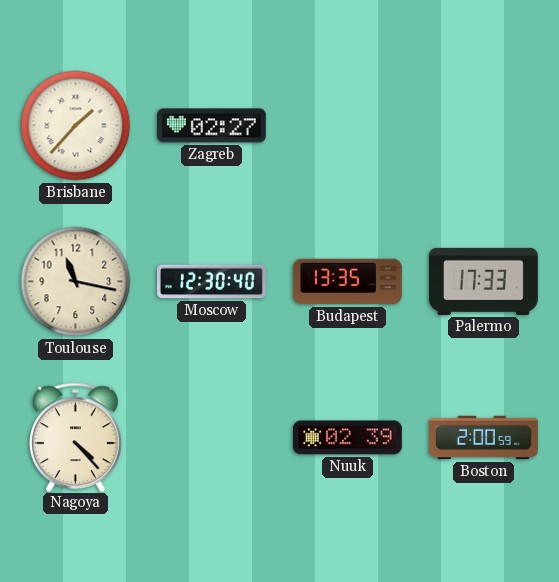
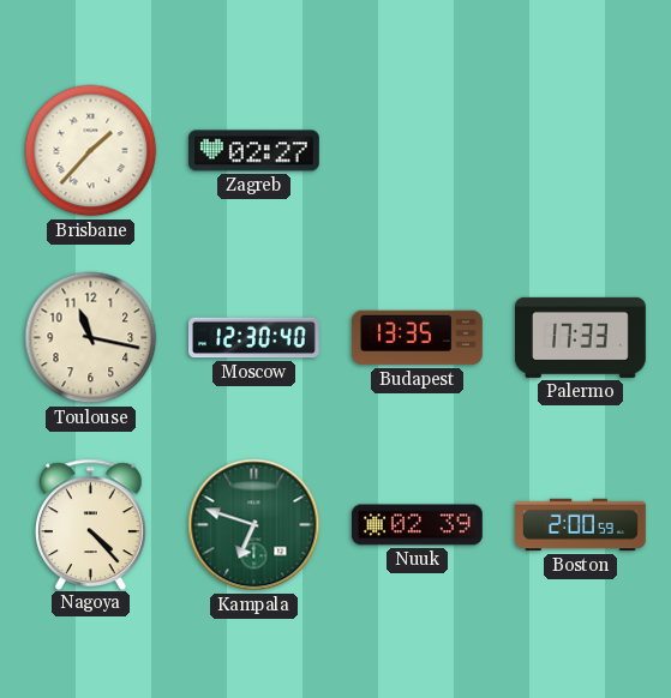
Kampala: none -> 6:48 (254, 525)
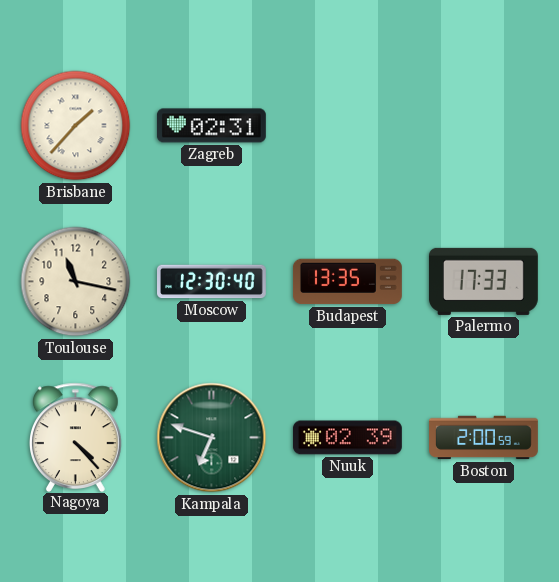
Zagreb: 02:27 -> 02:31 (211, 126)
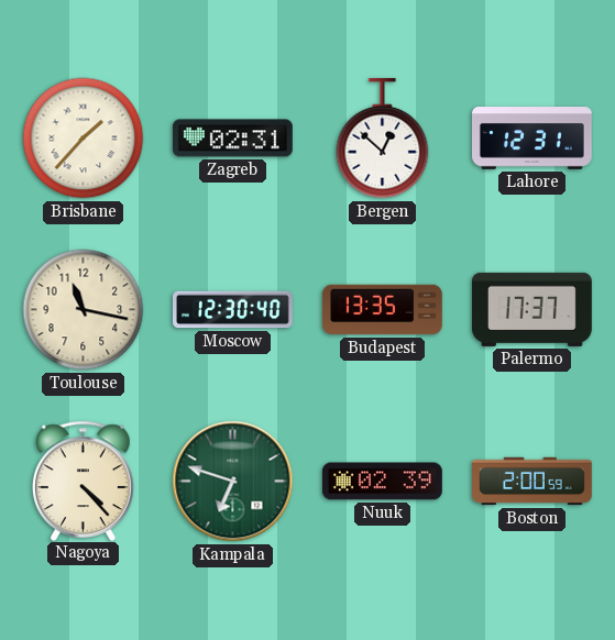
Bergen: none -> 12:52 (383, 139)
Lahore: none -> 12:31 (532, 139)
Palermo: 17:33 -> 17:37 (531, 309)
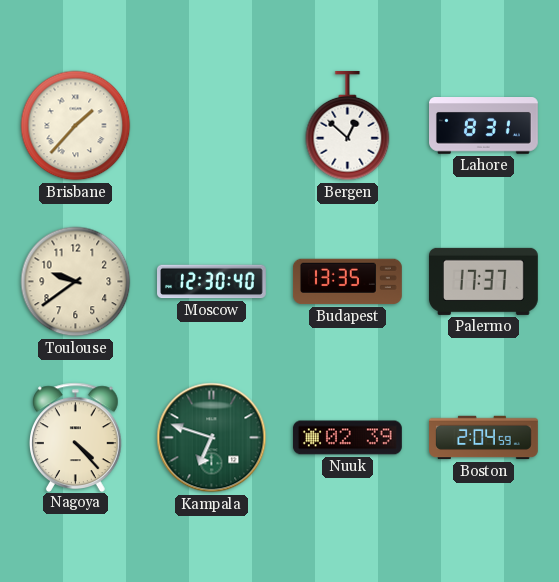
Zagreb: 02:31 -> none (232, 139)
Lahore: 12:31 -> 8:31 (484, 126)
Toulouse: 11:17 -> 9:39 (76, 282)
Boston: 2:00 -> 2:04 (484, 438)
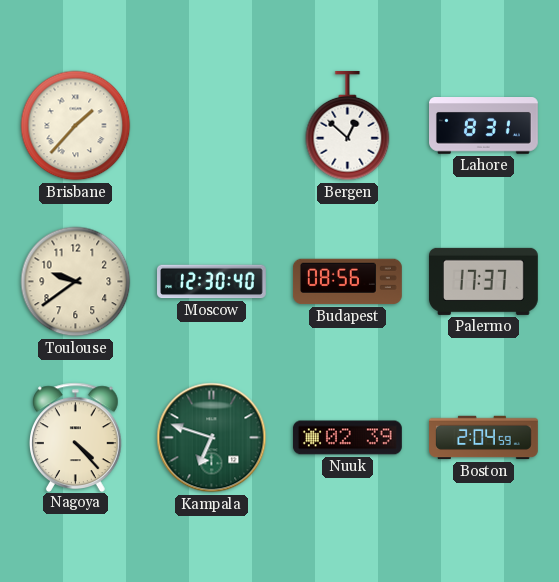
Budapest: 13:35 -> 08:56 (347, 282)
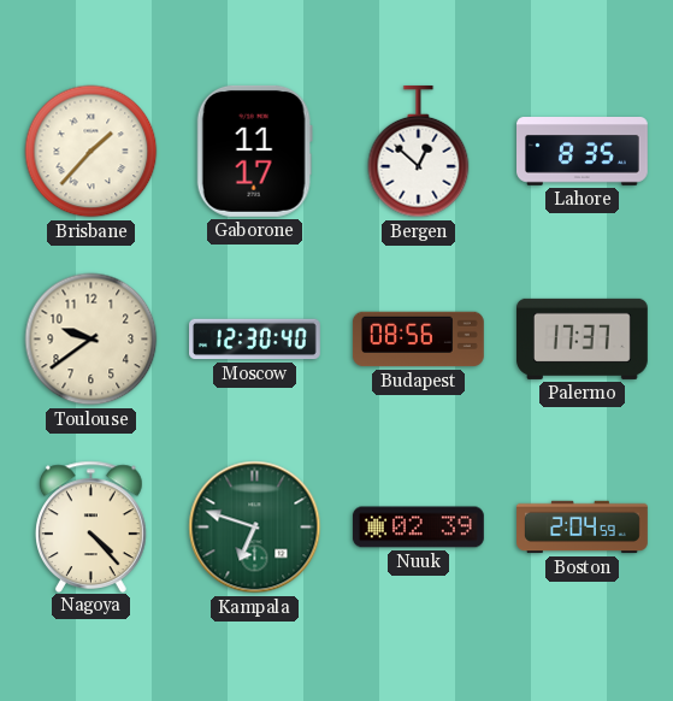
Gaborone: none -> 11:17 (254, 151)
Lahore: 8:31 -> 8:35 (583, 152)
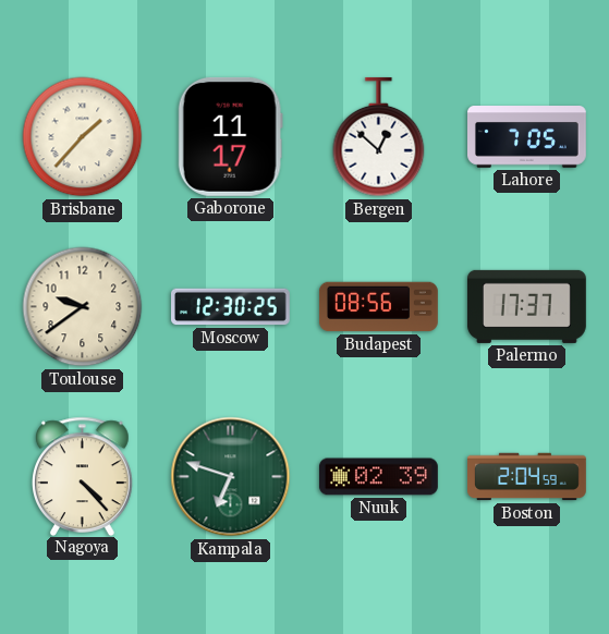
Lahore: 8:35 -> 7:05 (527, 137)
Moscow: 12:30:40 -> 12:30:25 (231, 307)
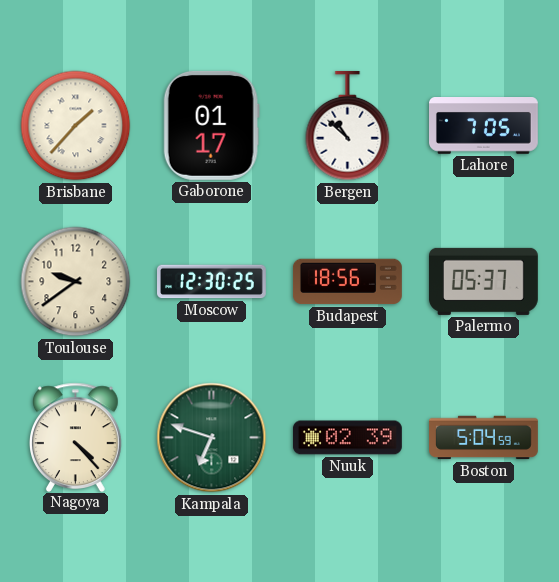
Gaborone: 11:17 -> 01:17 (211, 125)
Bergen: 12:52 -> 10:52 (348, 126)
Budapest: 08:56 -> 18:56 (347, 282)
Palermo: 17:37 -> 05:37 (483, 281)
Boston: 2:04 -> 5:04 (484, 438)
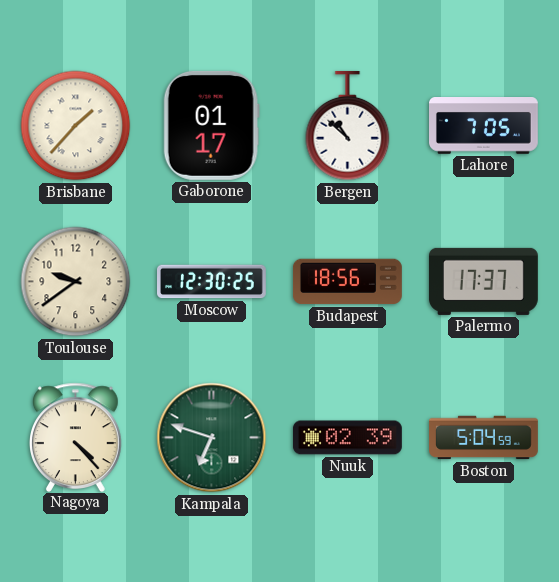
Palermo: 05:37 -> 17:37 (483, 281)
